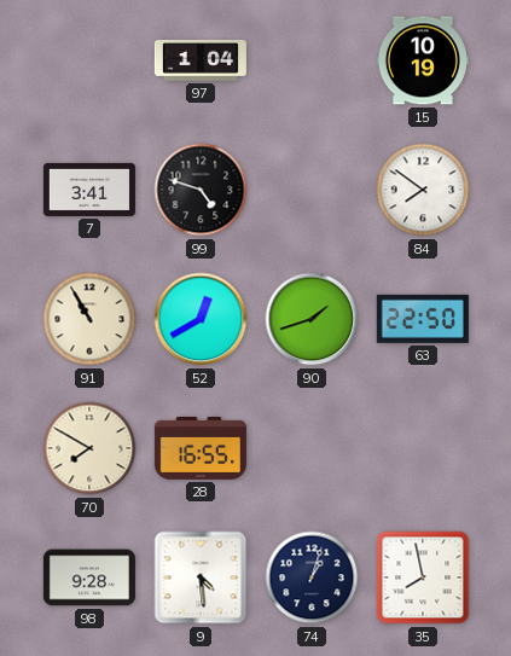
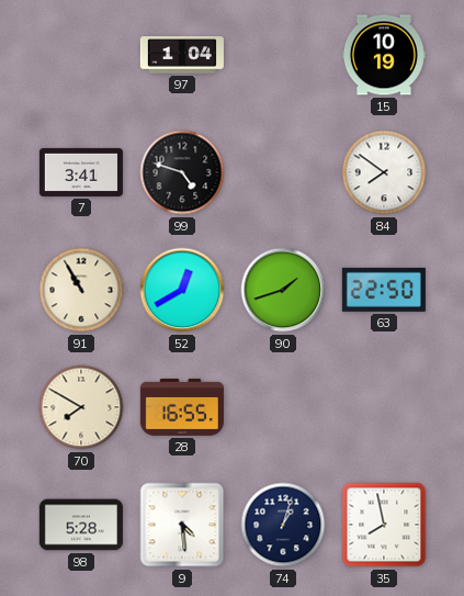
98: 9:28 -> 5:28 (81, 525)
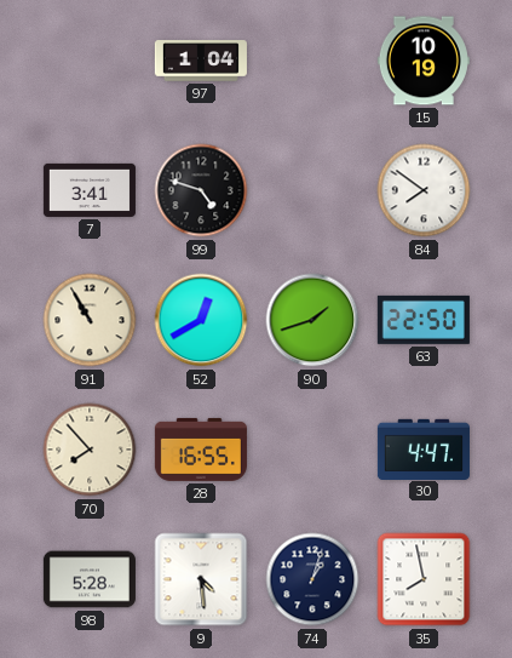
70: 7:50 -> 7:53 (90, 450)
30: none -> 4:47 (424, 448)
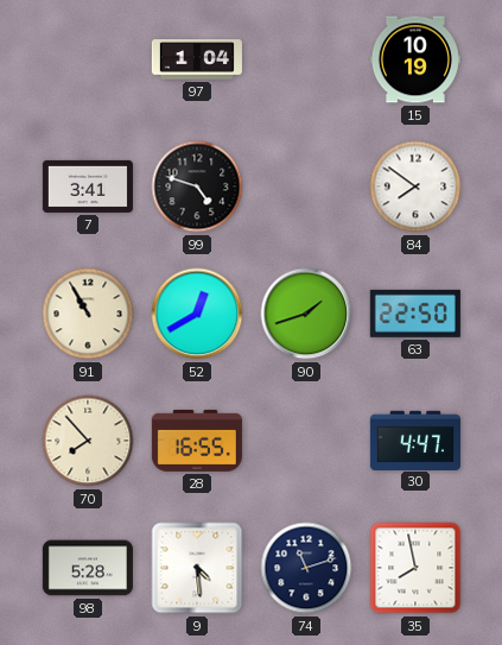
74: 1:03 -> 11:12 (306, 568)
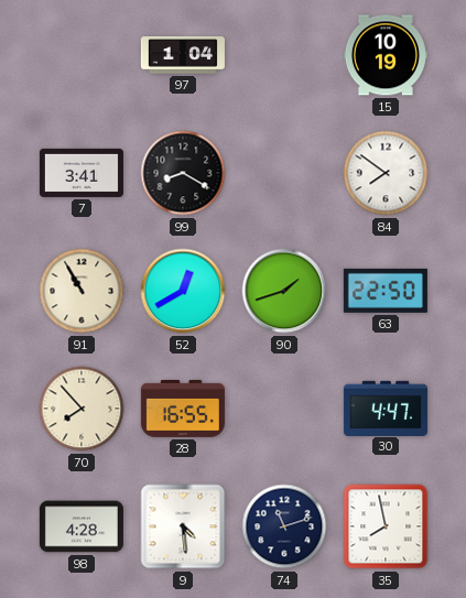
99: 4:48 -> 8:20 (183, 173)
98: 5:28 -> 4:28 (82, 526)
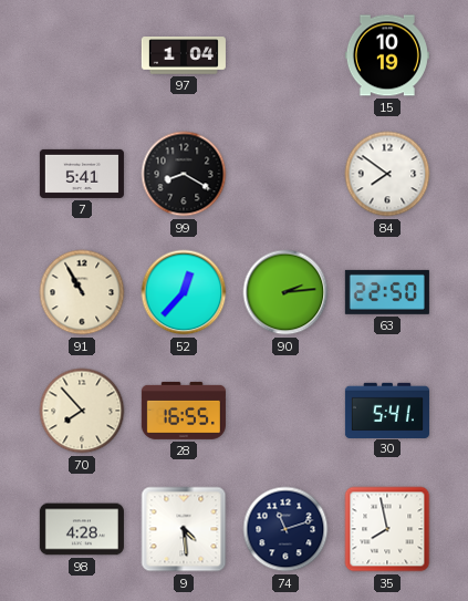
7: 3:41 -> 5:41 (82, 174)
52: 12:40 -> 12:37 (184, 292)
90: 1:42 -> 2:14 (285, 292)
30: 4:47 -> 5:41 (387, 410)
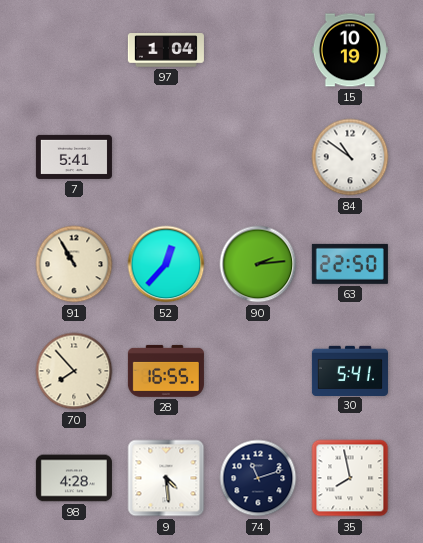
99: 8:20 -> none (184, 174)
84: 7:51 -> 10:51 (350, 157)
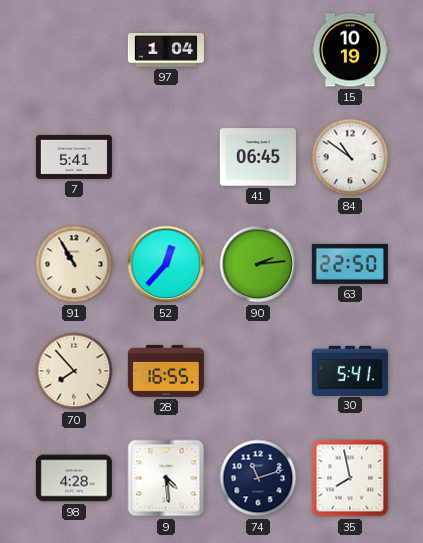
41: none -> 06:45 (258, 157)
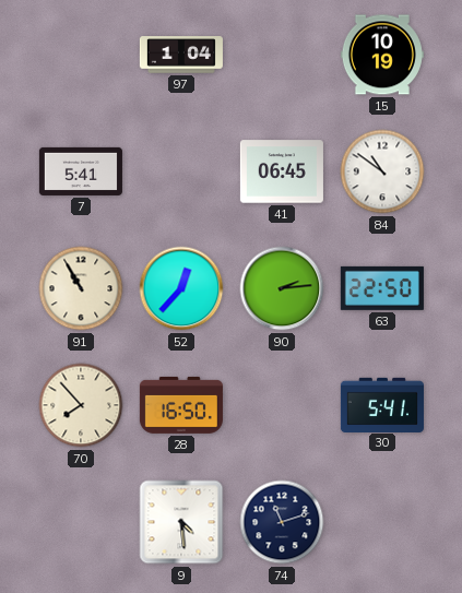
28: 16:55 -> 16:50 (181, 405)
98: 4:28 -> none (74, 478)
35: 7:58 -> none (350, 478)
